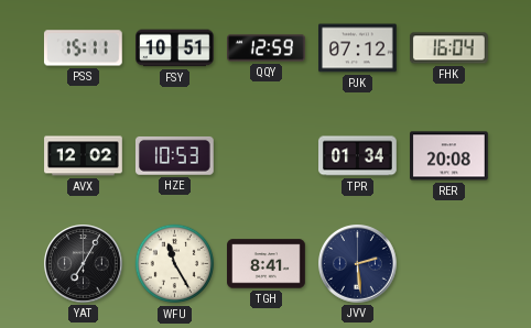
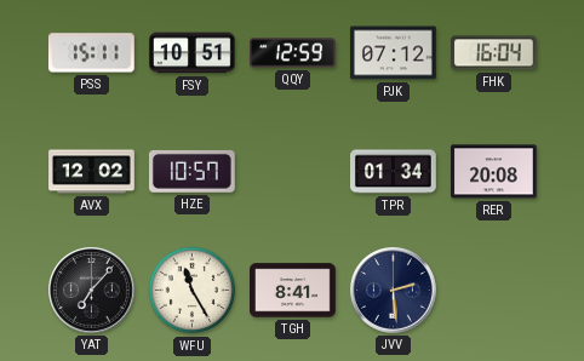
HZE: 10:53 -> 10:57 (191, 171)
YAT: 7:05 -> 7:07 (92, 291)
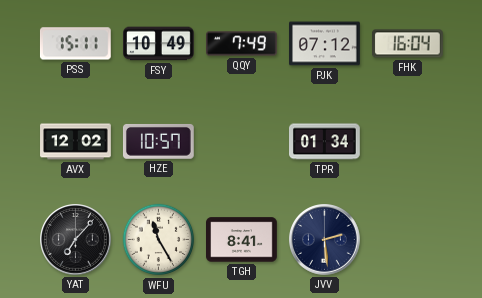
FSY: 10:51 -> 10:49 (159, 44)
QQY: 12:59 -> 7:49 (242, 44)
RER: 20:08 -> none (494, 172)
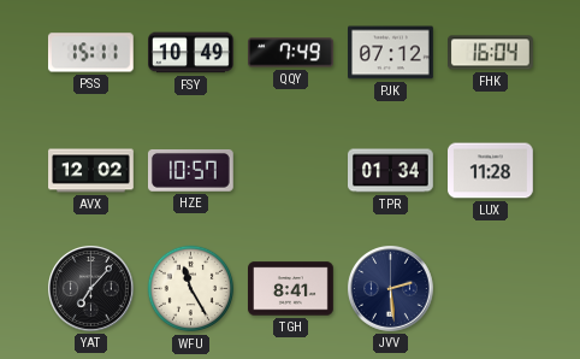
LUX: none -> 11:28 (491, 171)
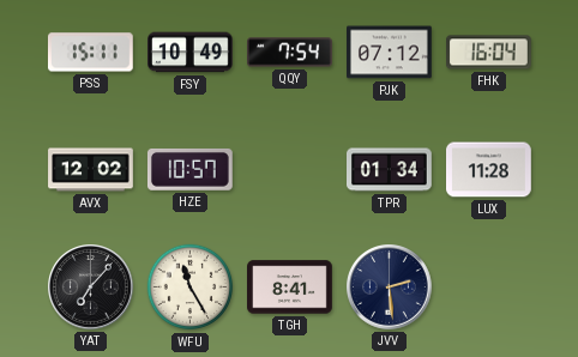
QQY: 7:49 -> 7:54 (290, 53)
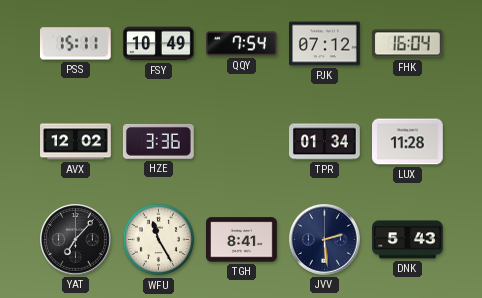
HZE: 10:57 -> 3:36 (158, 141)
DNK: none -> 5:43 (408, 240)
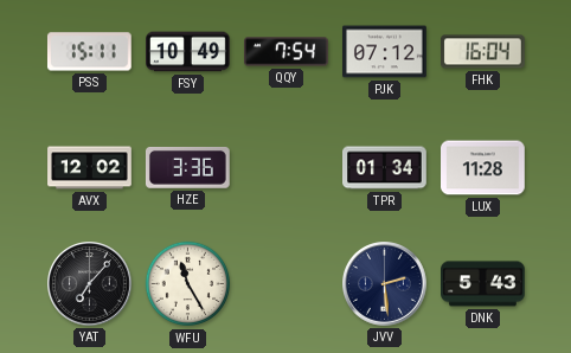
TGH: 8:41 -> none (242, 240)
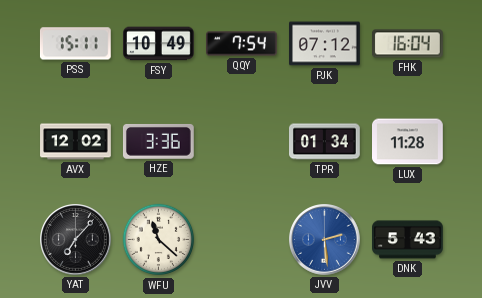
WFU: 11:25 -> 11:22 (159, 240)
JVV dial: navy -> blue (325, 240)
